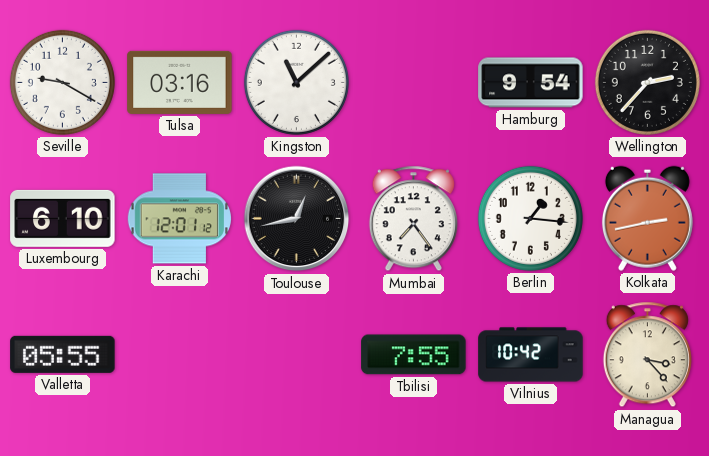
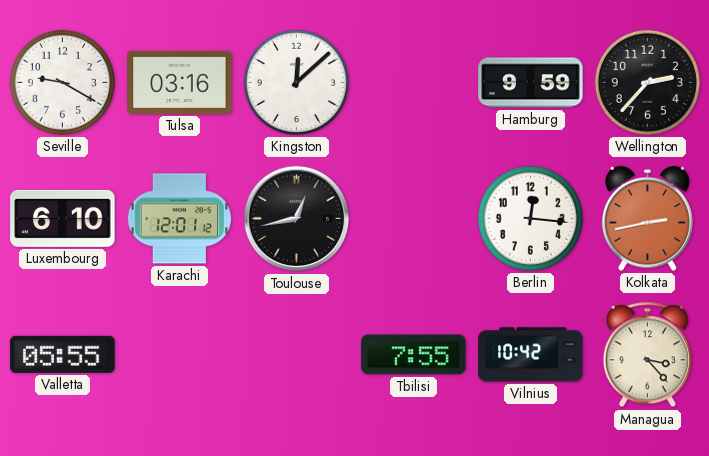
Kingston: 11:08 -> 12:08 (296, 82)
Hamburg: 9:54 -> 9:59 (531, 83)
Mumbai: 7:24 -> none (413, 219)
Berlin: 1:16 -> 12:16 (530, 218)
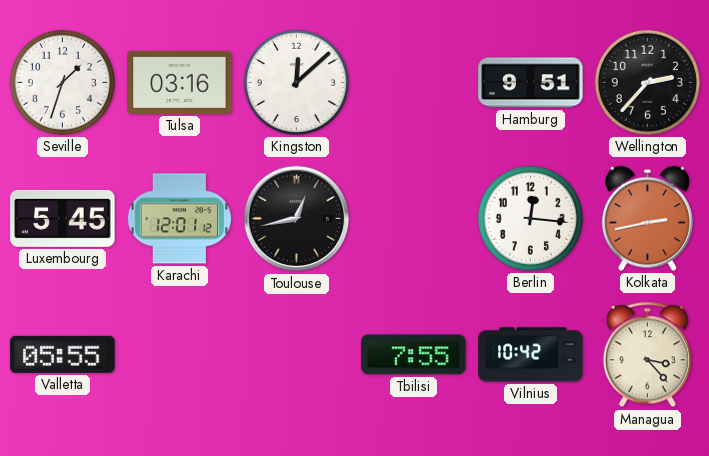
Seville: 9:20 -> 1:33 (62, 82)
Hamburg: 9:59 -> 9:51 (531, 83)
Luxembourg: 6:10 -> 5:45 (63, 218)
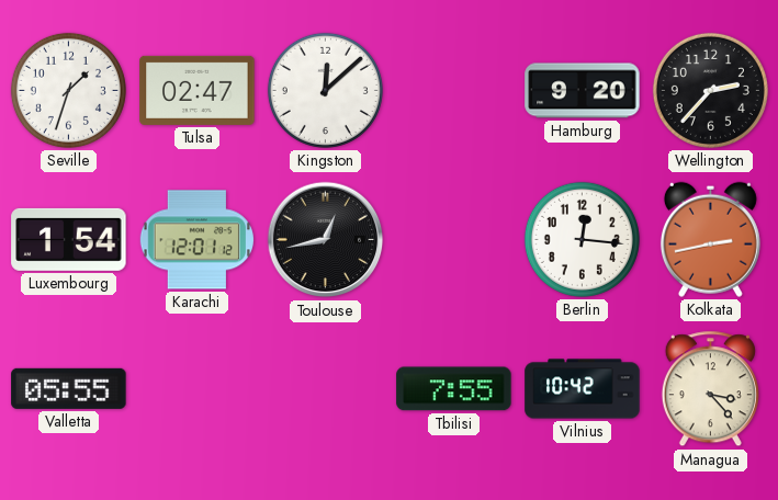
Tulsa: 03:16 -> 02:47 (198, 90)
Hamburg: 9:51 -> 9:20 (583, 91)
Luxembourg: 5:45 -> 1:54 (69, 239)
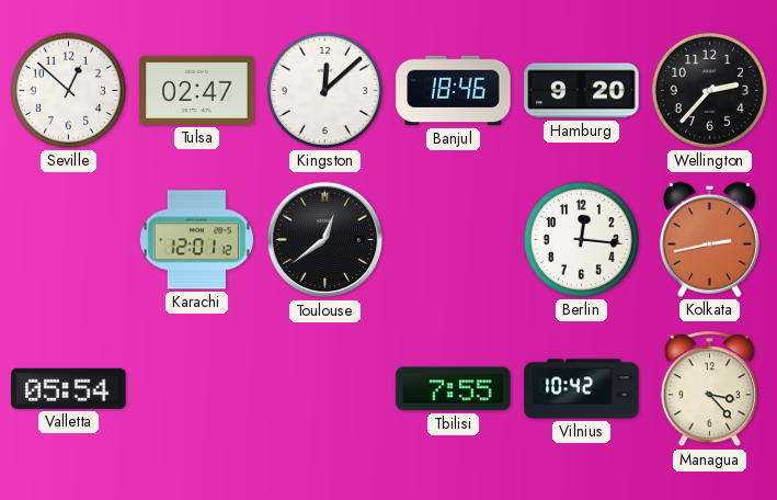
Seville: 1:33 -> 12:52 (68, 90)
Banjul: none -> 18:46 (454, 91)
Luxembourg: 1:54 -> none (69, 239)
Toulouse: 12:43 -> 12:39 (325, 240)
Valletta: 05:55 -> 05:54 (69, 388)
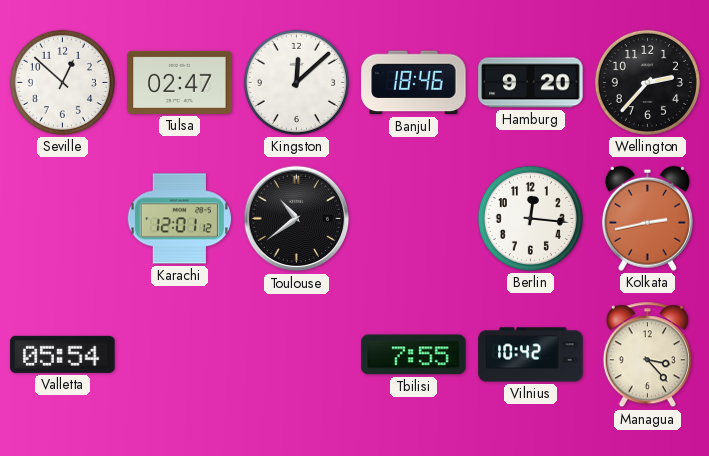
Toulouse: 12:39 -> 10:39 (297, 219)
